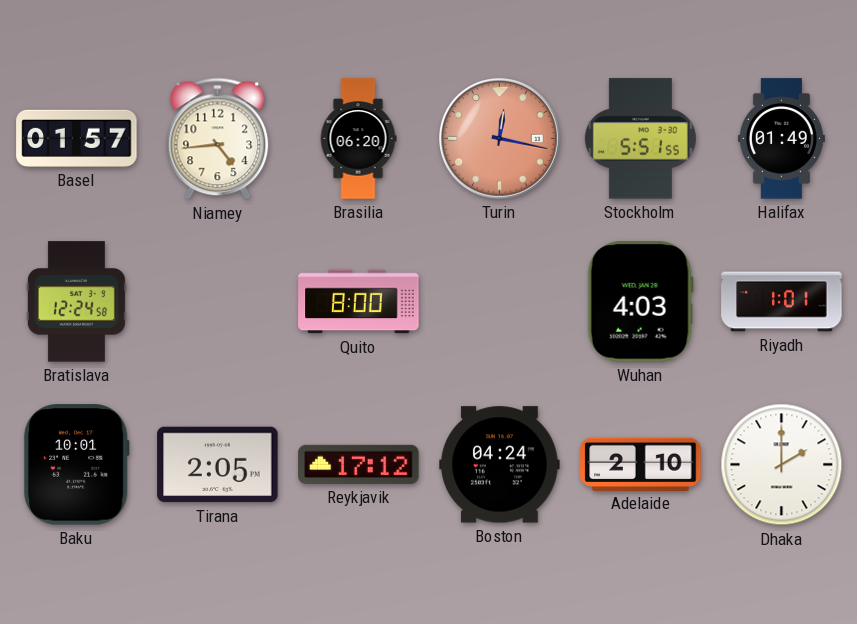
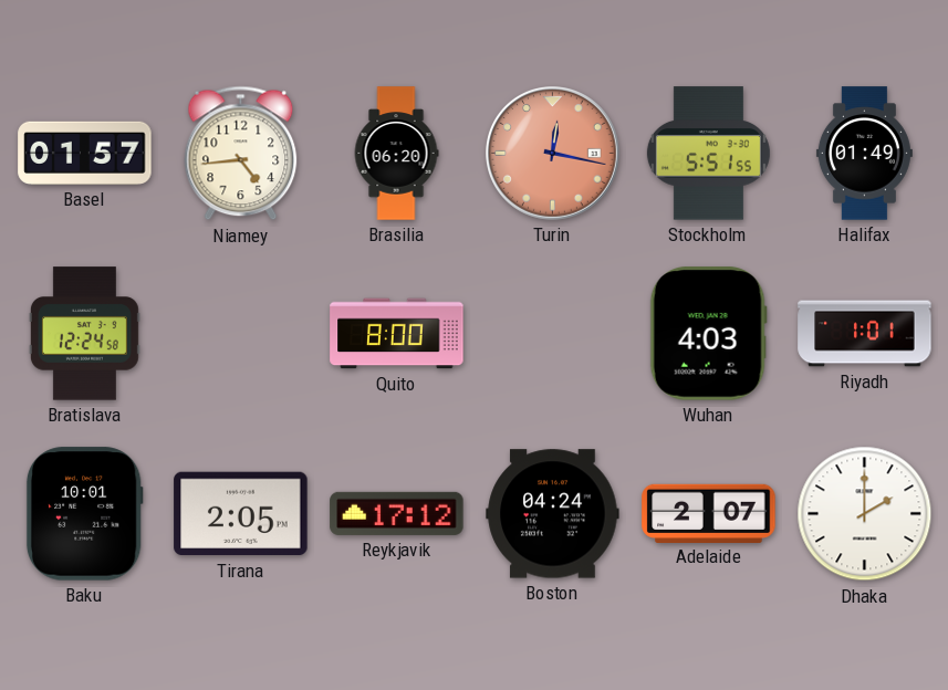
Adelaide: 2:10 -> 2:07 (709, 513)
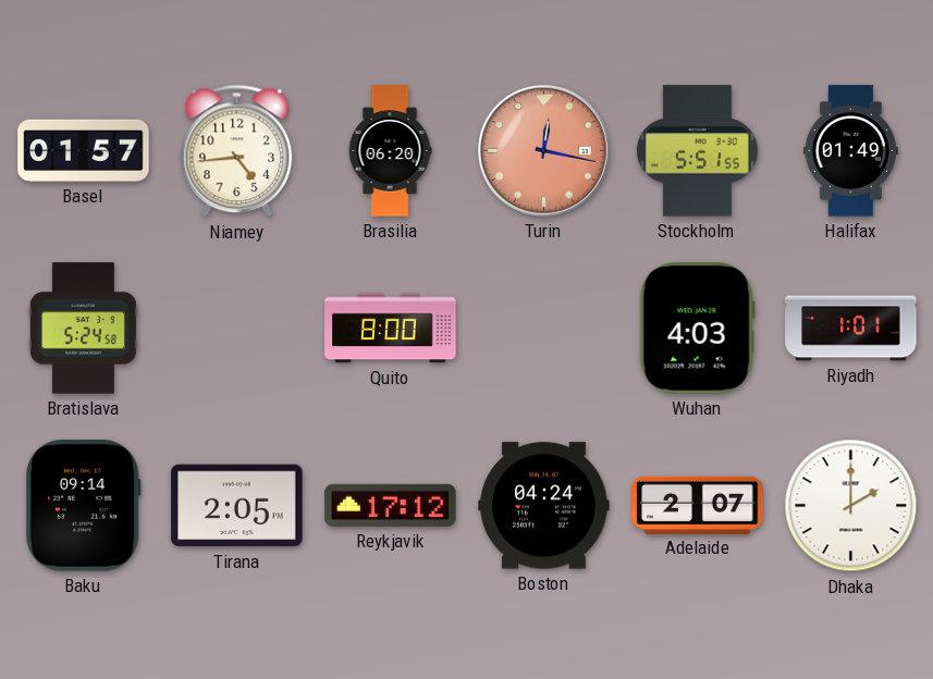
Bratislava: 12:24 -> 5:24 (83, 329)
Baku: 10:01 -> 09:14 (83, 506)
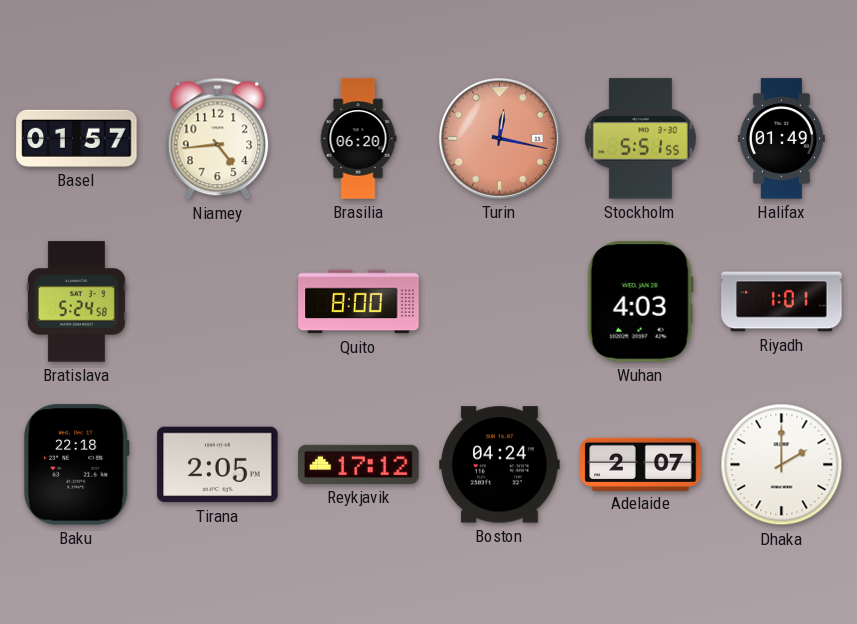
Baku: 09:14 -> 22:18 (76, 465)
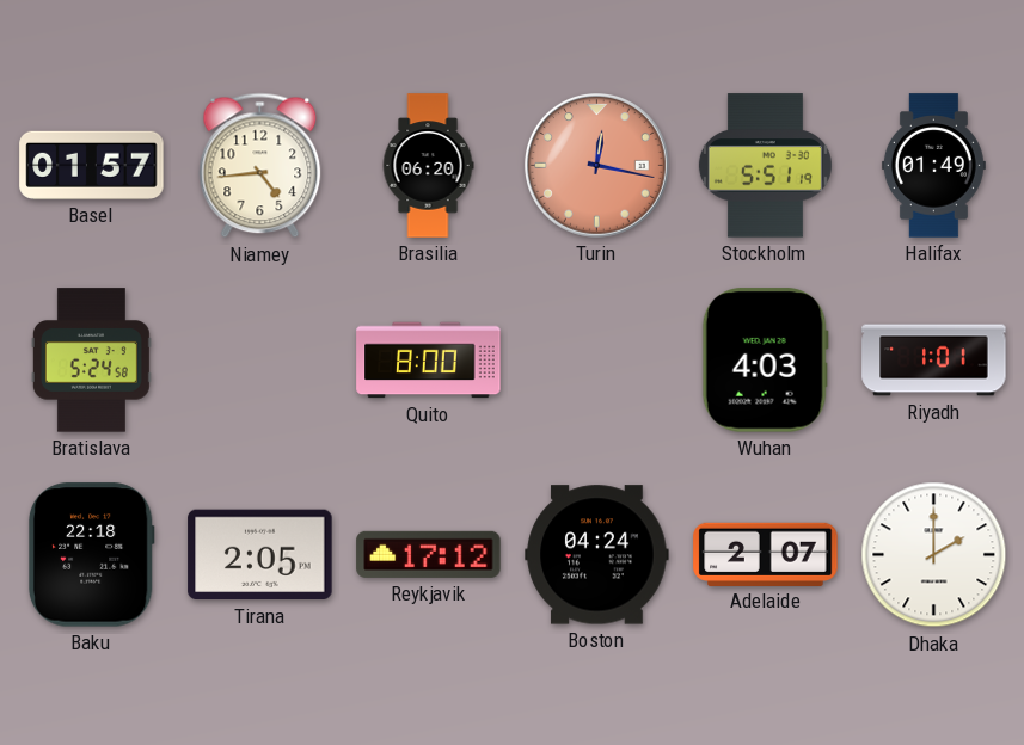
Stockholm: 5:51:55 -> 5:51:19 (765, 166)
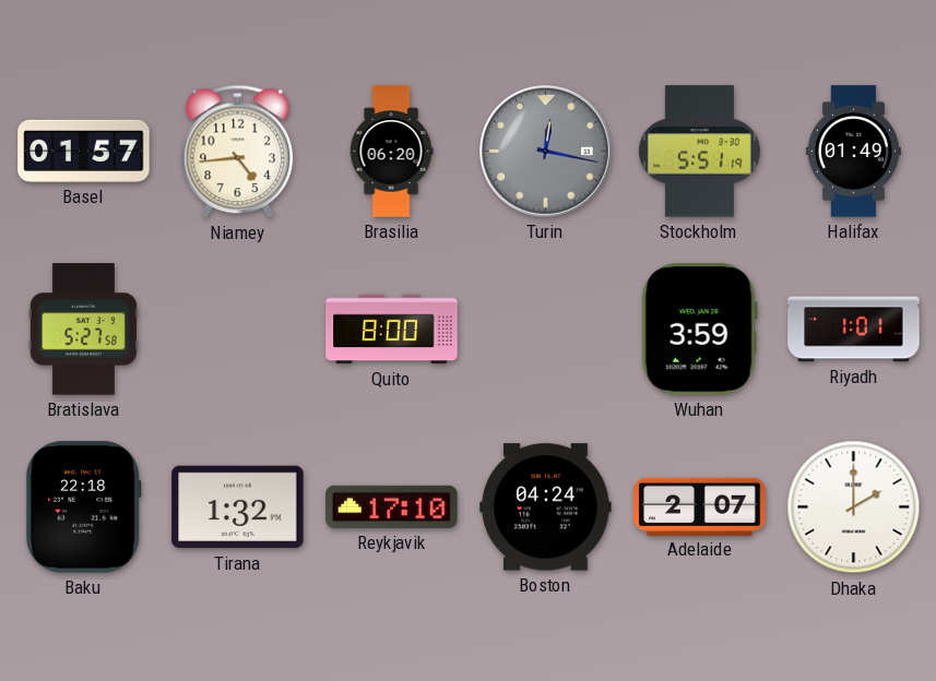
Turin dial: salmon -> grey (546, 152)
Bratislava: 5:24 -> 5:27 (83, 330)
Wuhan: 4:03 -> 3:59 (699, 330)
Tirana: 2:05 -> 1:32 (238, 507)
Reykjavik: 17:12 -> 17:10 (392, 506)
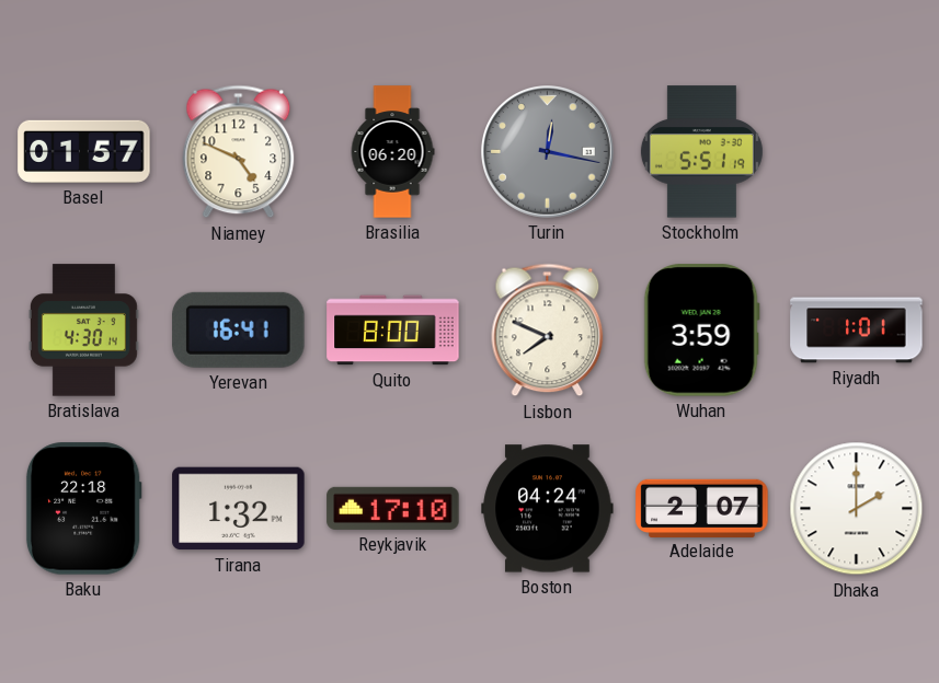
Niamey: 4:44 -> 4:49 (239, 152)
Halifax: 01:49 -> none (853, 152)
Bratislava: 5:27 -> 4:30 (83, 331)
Yerevan: none -> 16:41 (239, 329)
Lisbon: none -> 7:49 (548, 331)
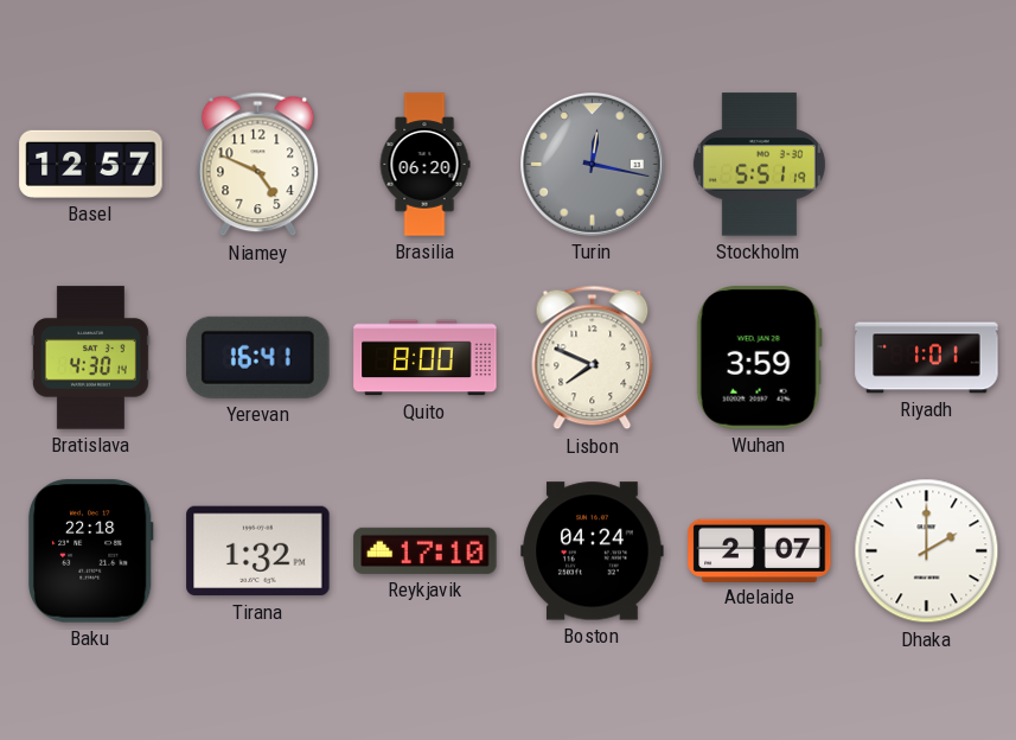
Basel: 01:57 -> 12:57 (91, 164)
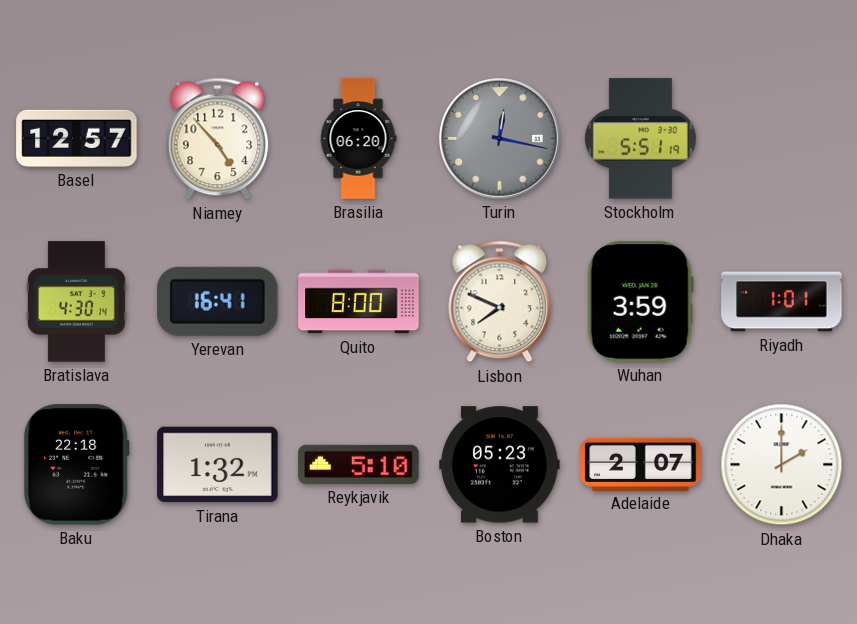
Niamey: 4:49 -> 4:53 (218, 139)
Reykjavik: 17:10 -> 5:10 (359, 464)
Boston: 04:24 -> 05:23 (500, 465)
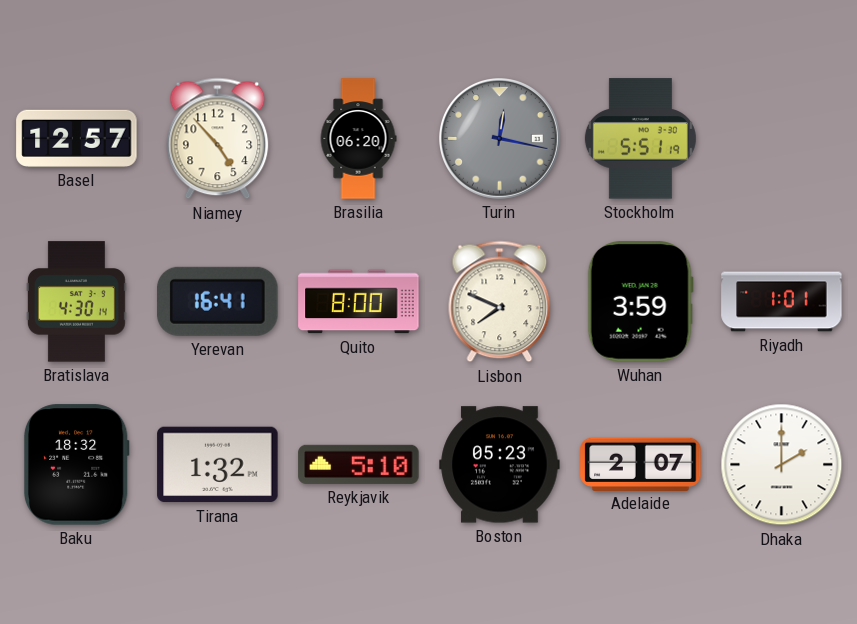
Baku: 22:18 -> 18:32 (76, 465)
